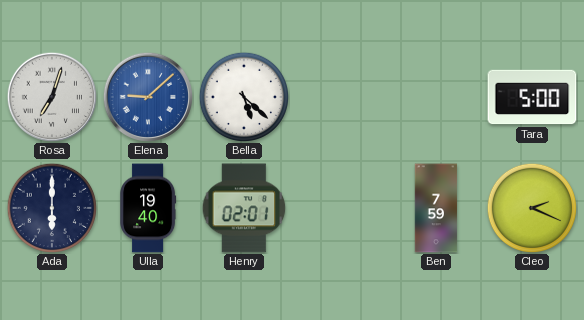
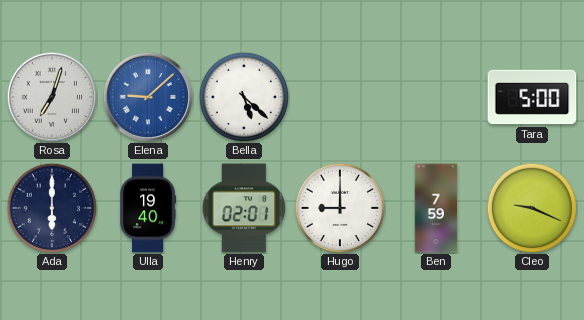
Hugo: none -> 9:00 (339, 207)
Cleo: 2:19 -> 9:19 (531, 207)
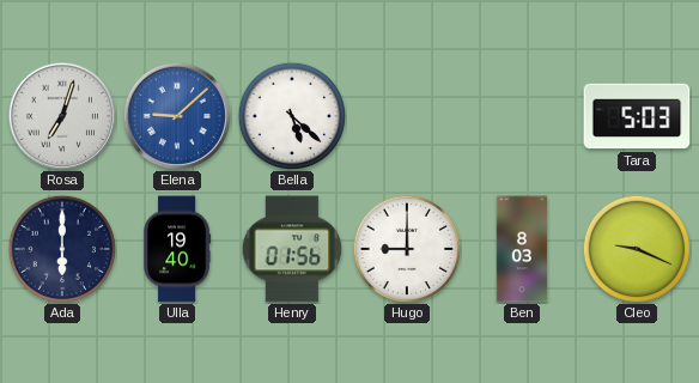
Tara: 5:00 -> 5:03 (637, 116)
Henry: 02:01 -> 01:56 (292, 249)
Ben: 7:59 -> 8:03 (522, 249)
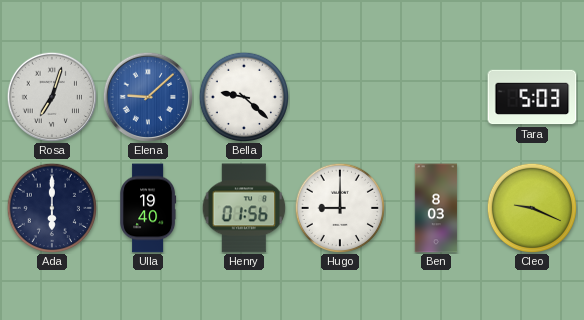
Bella: 5:22 -> 9:22 (243, 96)
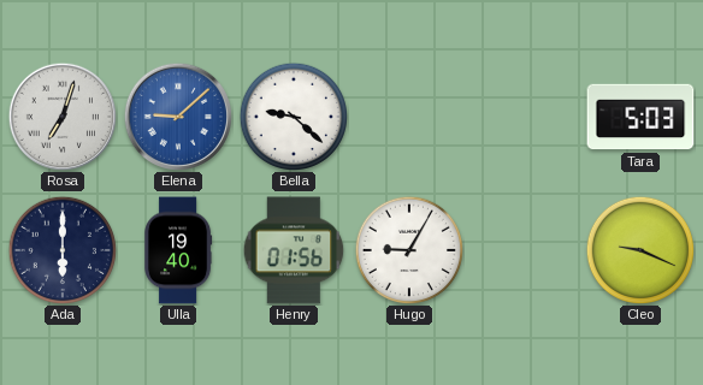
Hugo: 9:00 -> 9:05 (408, 249)
Ben: 8:03 -> none (436, 208)
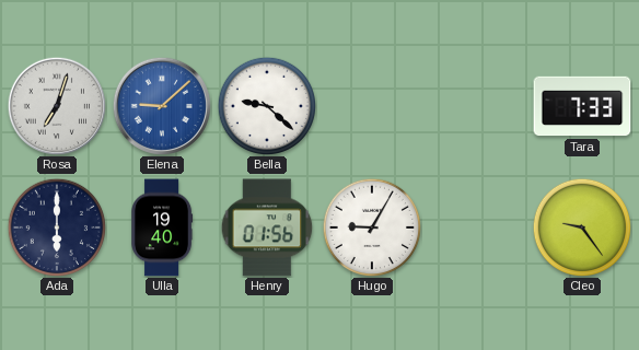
Tara: 5:03 -> 7:33 (582, 106)
Cleo: 9:19 -> 9:24 (581, 226)
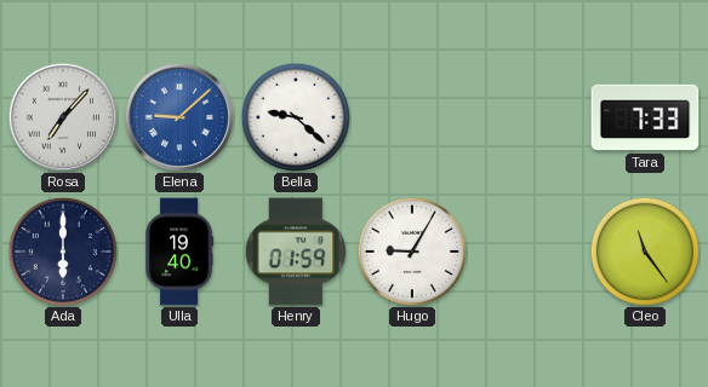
Rosa: 7:03 -> 7:07 (62, 116)
Henry: 01:56 -> 01:59 (296, 252)
Cleo: 9:24 -> 11:24 (644, 250)
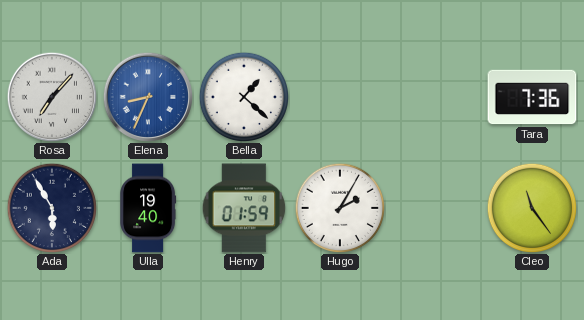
Elena: 9:08 -> 8:34 (147, 96)
Bella: 9:22 -> 1:22 (243, 96)
Tara: 7:33 -> 7:36 (532, 97)
Ada: 6:00 -> 5:55 (51, 207)
Hugo: 9:05 -> 2:05 (339, 207)
